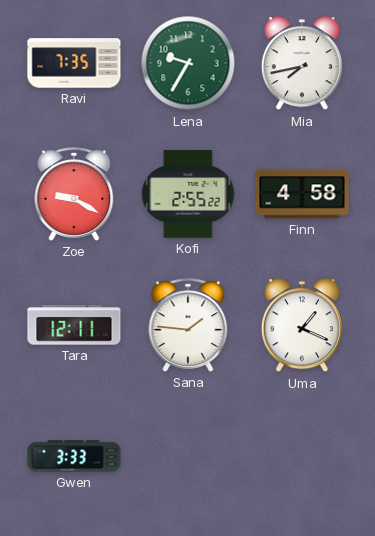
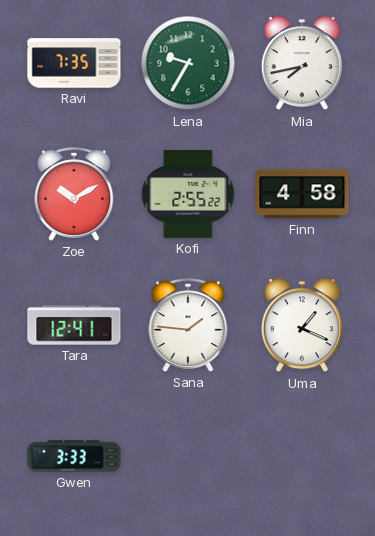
Zoe: 9:20 -> 10:10 (74, 194)
Tara: 12:11 -> 12:41 (74, 325)
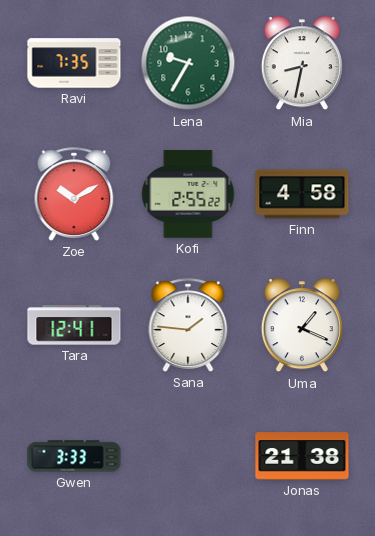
Mia: 7:43 -> 8:32 (302, 64)
Jonas: none -> 21:38 (302, 456)
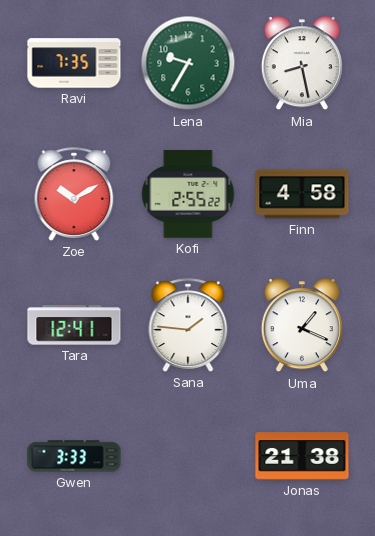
Mia: 8:32 -> 8:28 (302, 64)
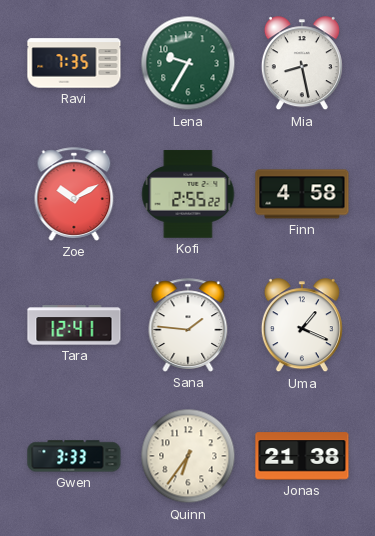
Quinn: none -> 6:36 (188, 456)
